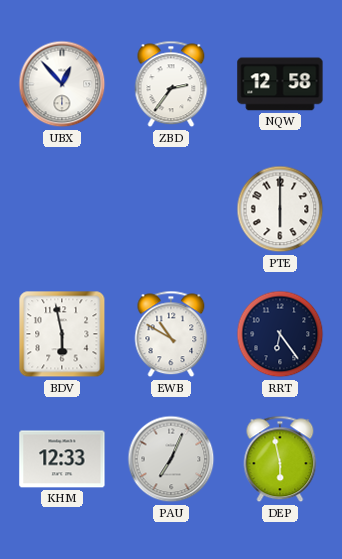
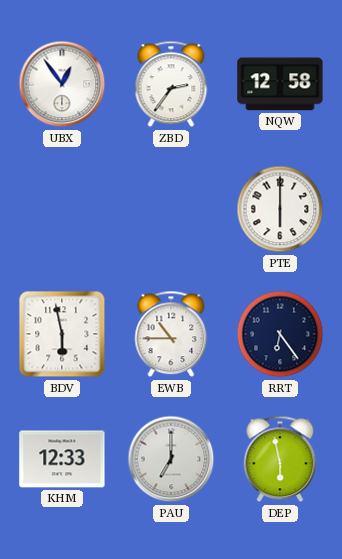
UBX: 12:53 -> 12:54 (62, 84)
EWB: 10:50 -> 10:45 (171, 334)
PAU: 7:04 -> 7:00 (171, 459)
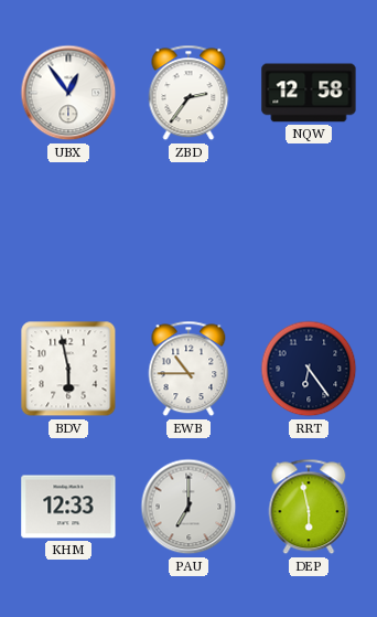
PTE: 6:00 -> none (280, 209)
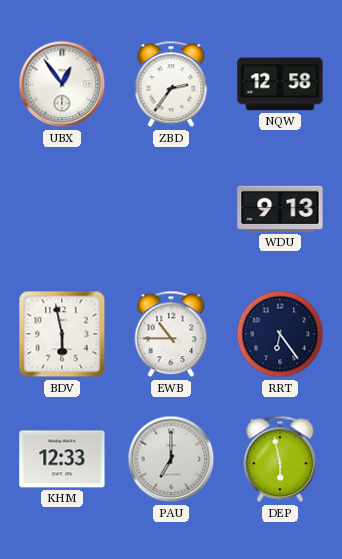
WDU: none -> 9:13 (280, 209)
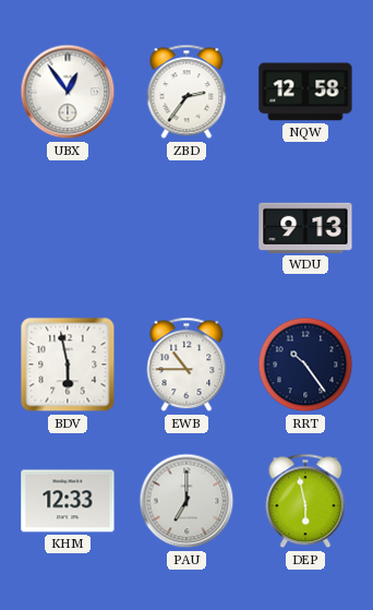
RRT: 6:24 -> 10:24 (305, 364)
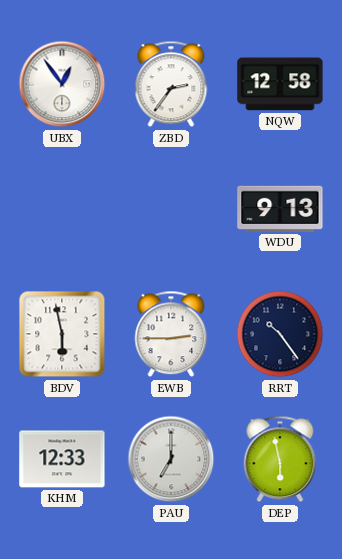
EWB: 10:45 -> 2:45 (171, 334)
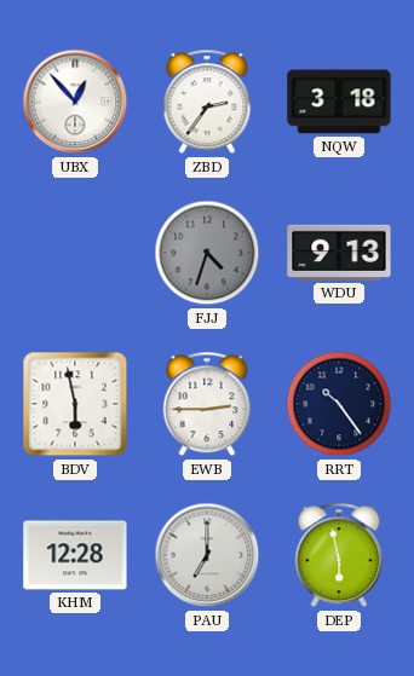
UBX: 12:54 -> 12:53 (75, 102)
NQW: 12:58 -> 3:18 (339, 102)
FJJ: none -> 4:33 (207, 253)
KHM: 12:33 -> 12:28 (75, 555)
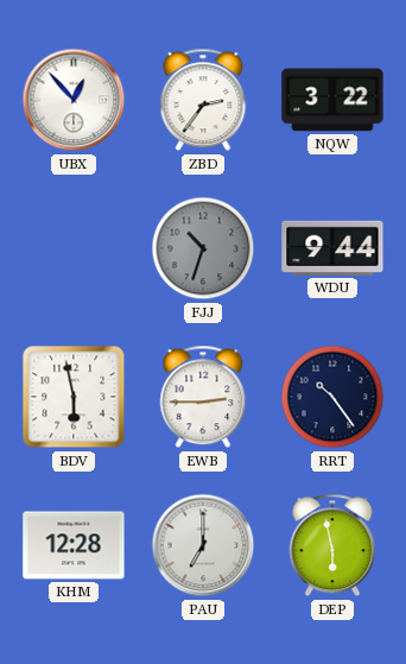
NQW: 3:18 -> 3:22 (332, 100)
FJJ: 4:33 -> 10:33 (203, 248)
WDU: 9:13 -> 9:44 (332, 248)
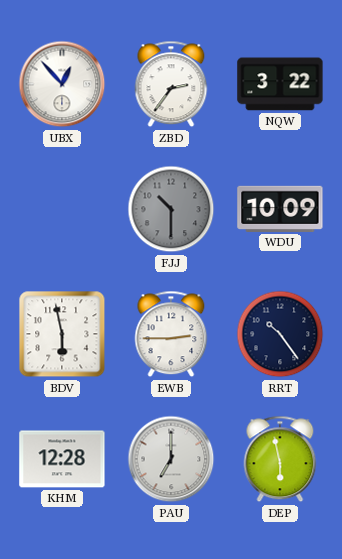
FJJ: 10:33 -> 10:30 (171, 209)
WDU: 9:44 -> 10:09 (280, 209)
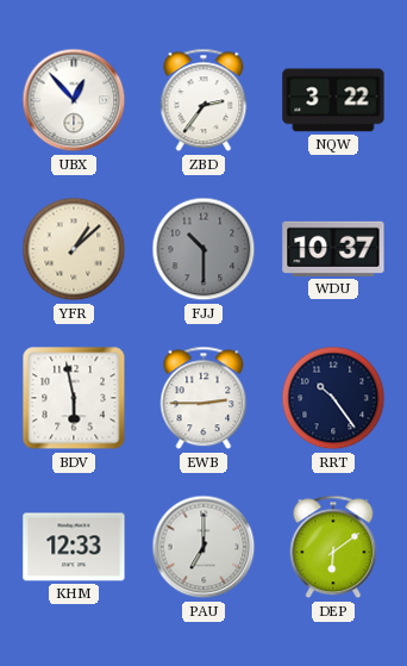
YFR: none -> 1:08 (74, 249)
WDU: 10:09 -> 10:37 (333, 249)
KHM: 12:28 -> 12:33 (74, 547)
DEP: 5:58 -> 6:09 (333, 547)
